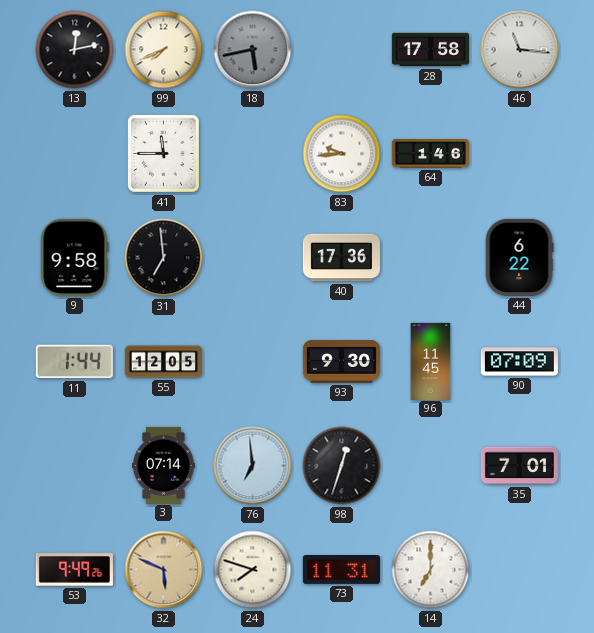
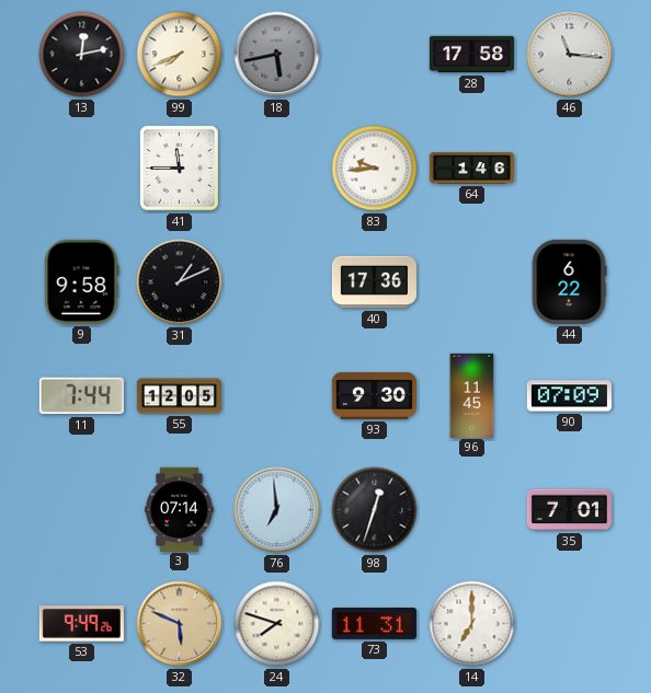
31: 6:59 -> 1:11 (180, 282)
11: 1:44 -> 7:44 (81, 396)
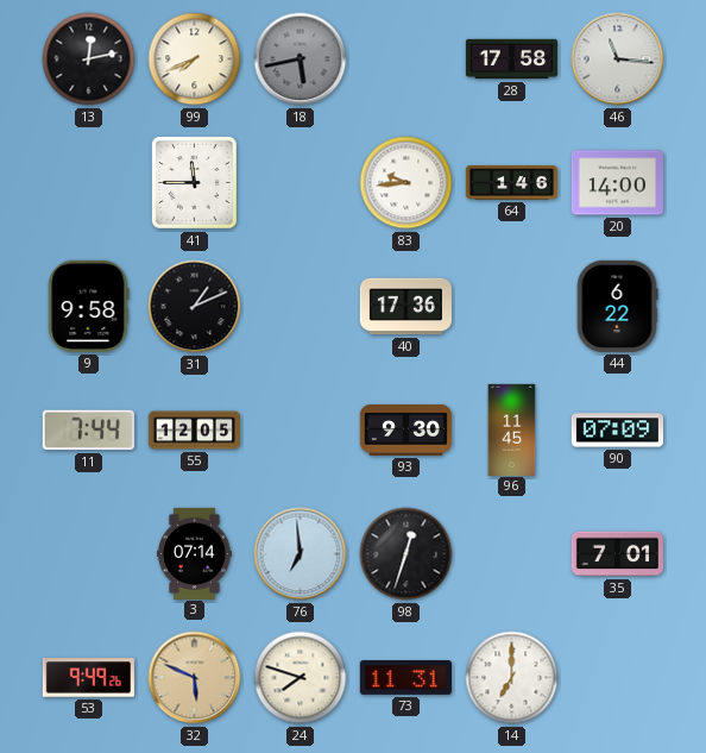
20: none -> 14:00 (617, 183)
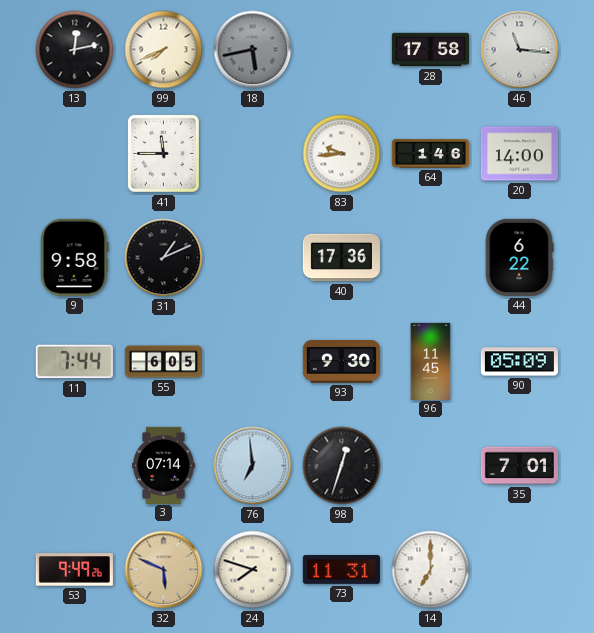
55: 12:05 -> 6:05 (163, 362)
90: 07:09 -> 05:09 (519, 362)
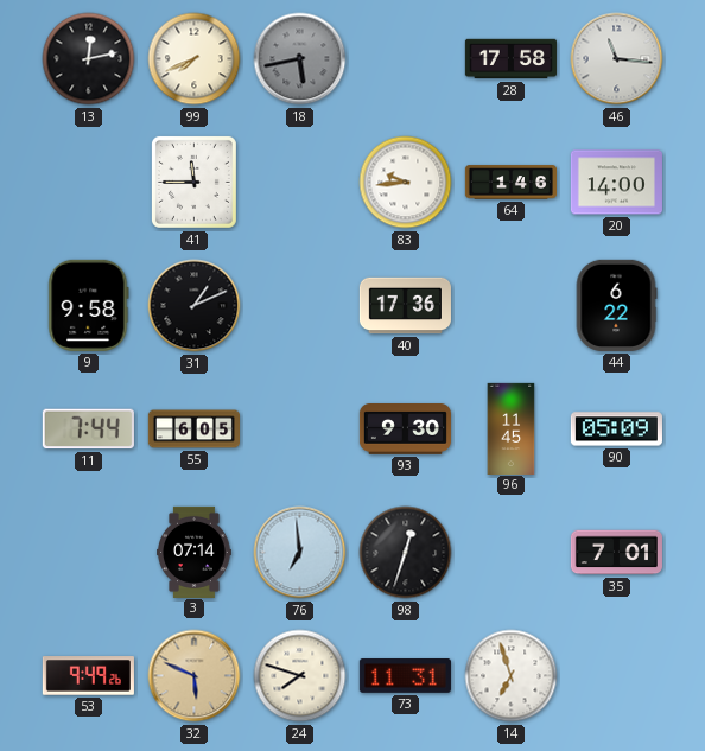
14: 7:00 -> 6:57 (512, 676)
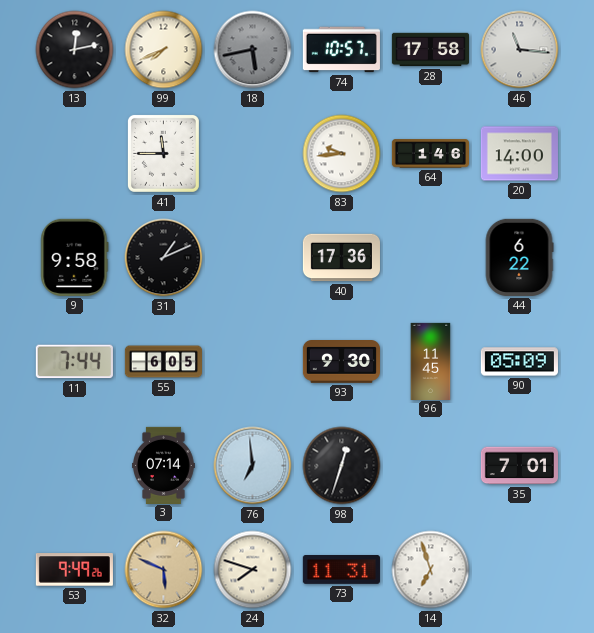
74: none -> 10:57 (341, 50)
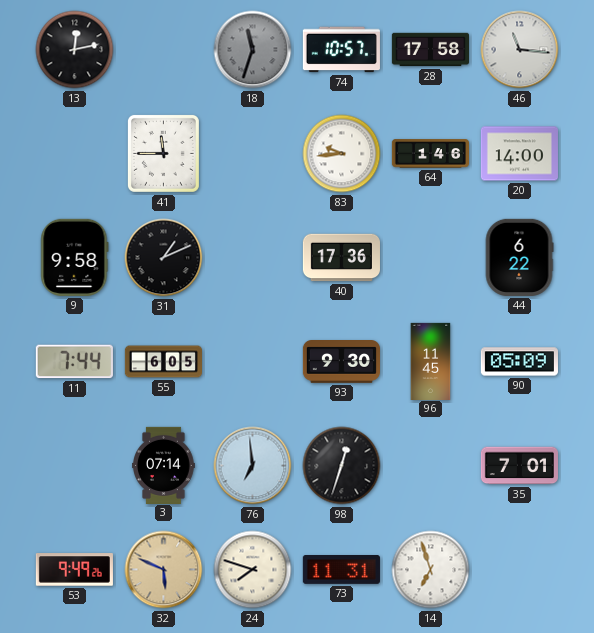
99: 7:41 -> none (164, 50)
18: 5:43 -> 11:33 (253, 50)
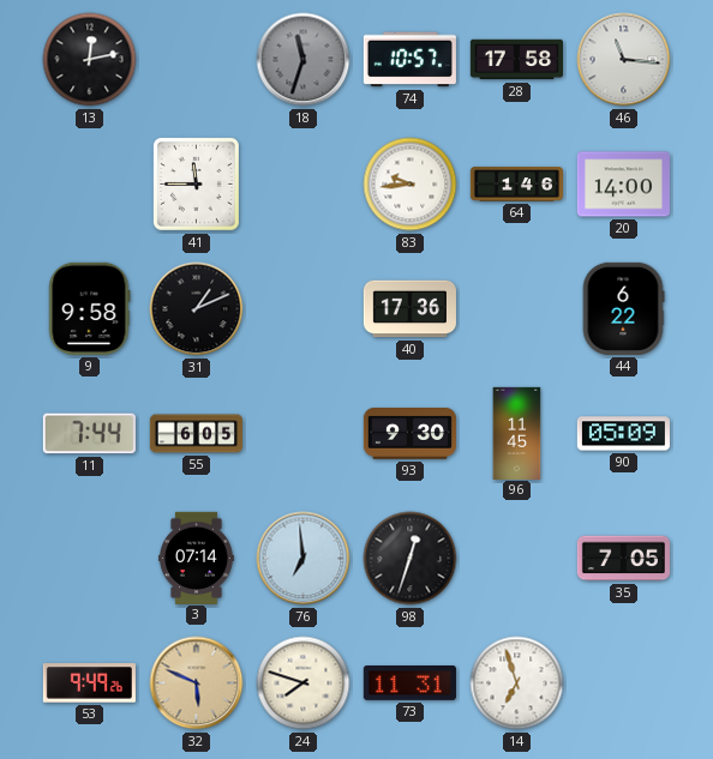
35: 7:01 -> 7:05 (623, 559)
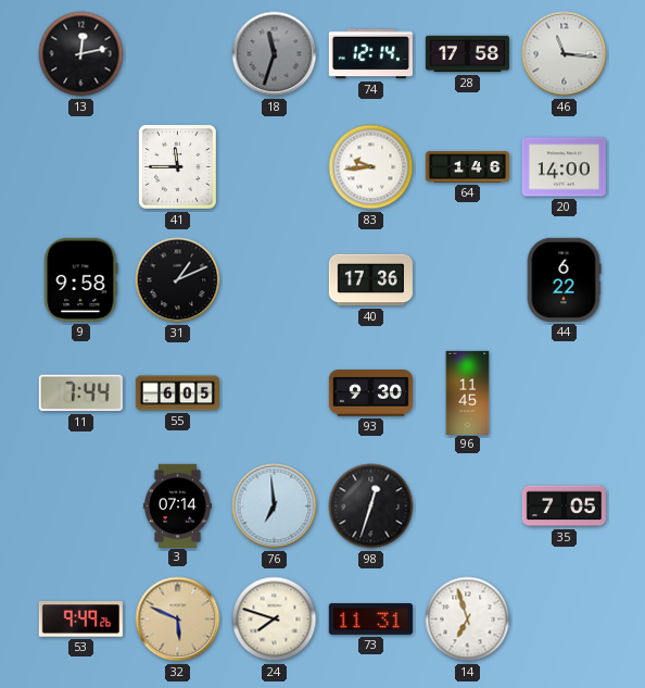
74: 10:57 -> 12:14 (370, 54)
90: 05:09 -> none (623, 434)
